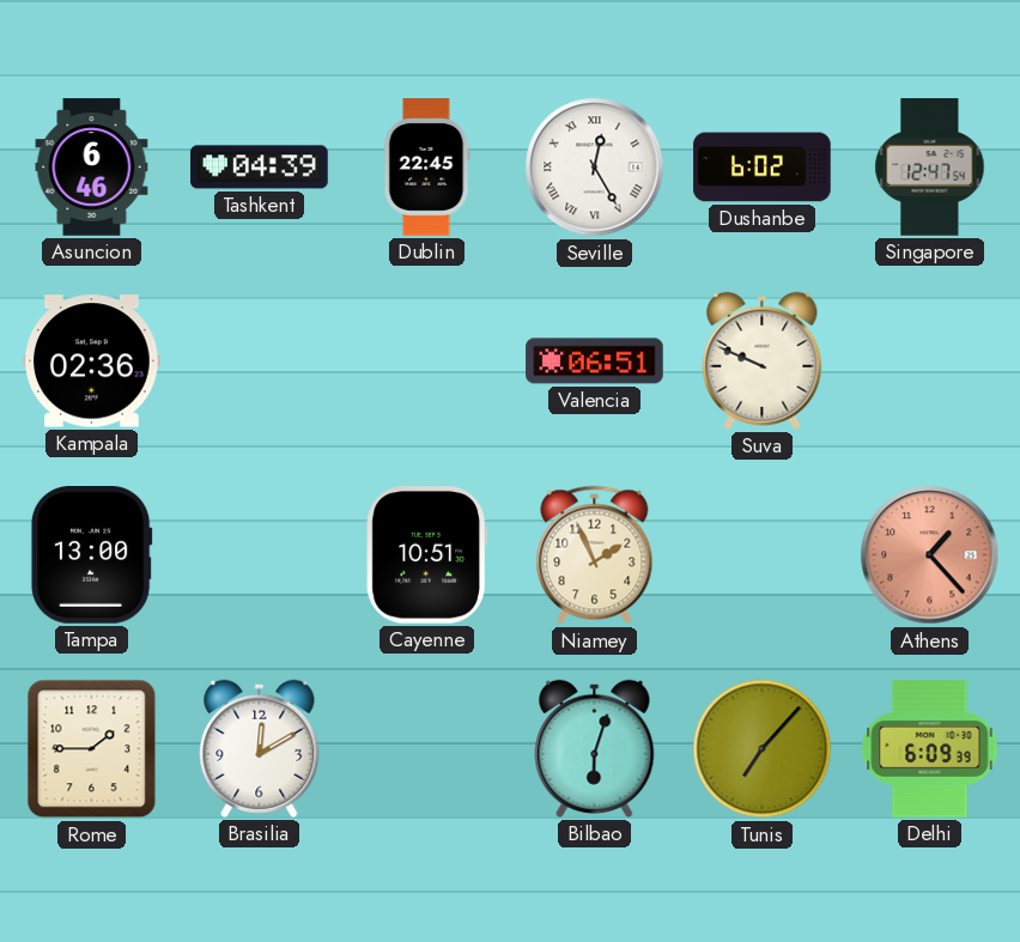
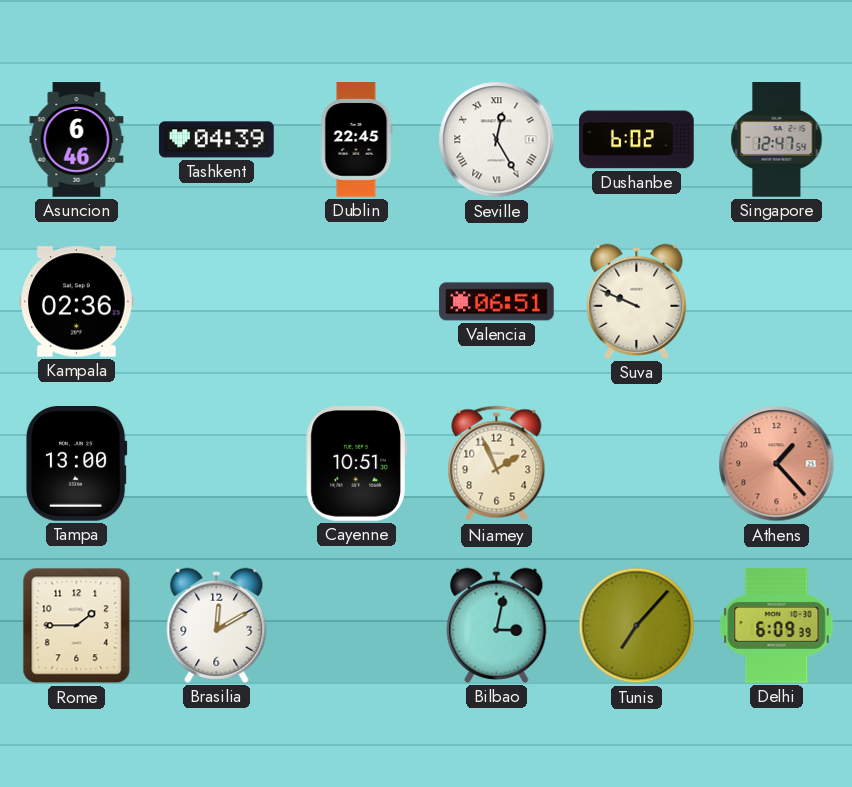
Bilbao: 6:03 -> 3:02 (497, 625)
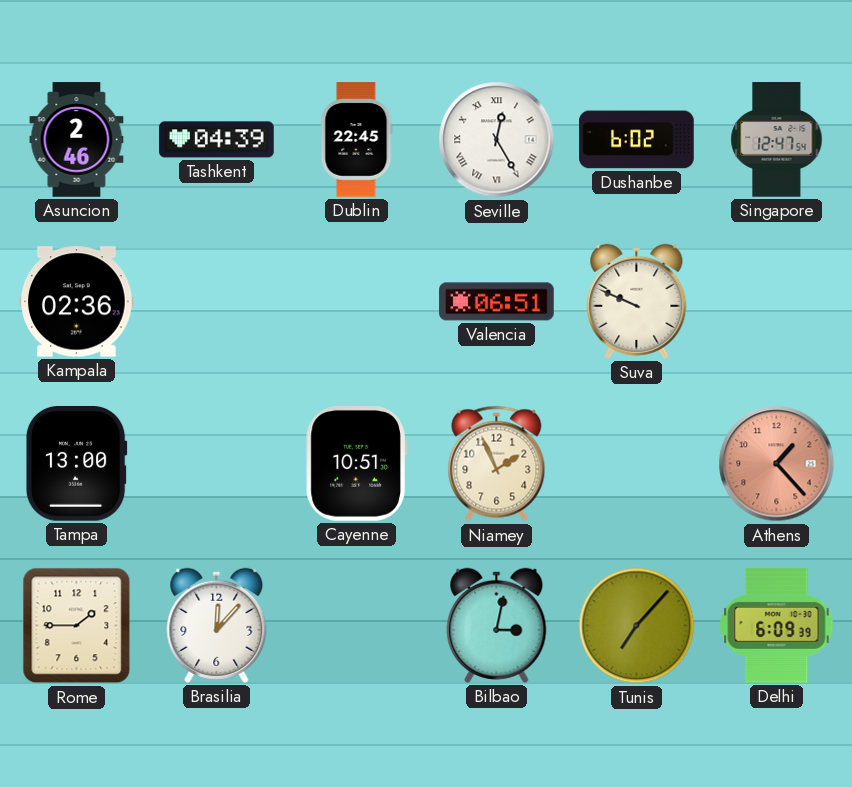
Asuncion: 6:46 -> 2:46 (77, 140)
Brasilia: 12:10 -> 12:07 (217, 625)
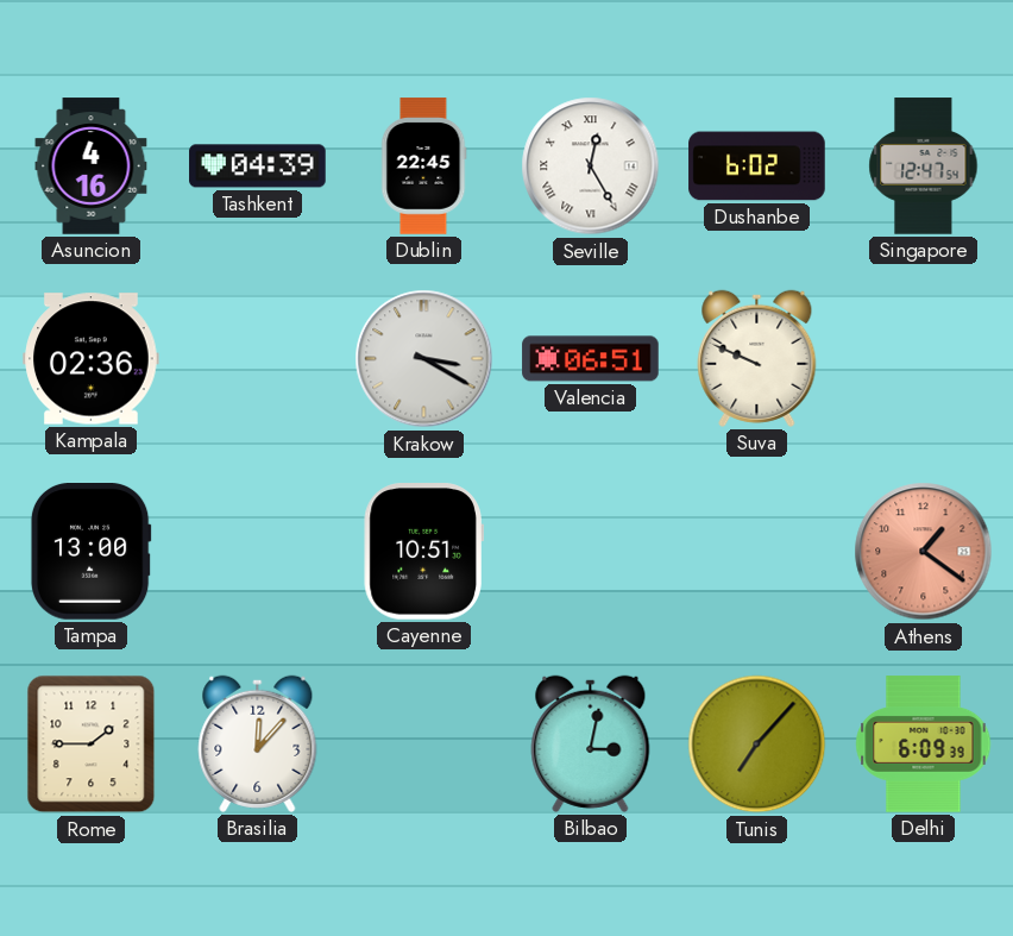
Asuncion: 2:46 -> 4:16 (92, 167)
Krakow: none -> 3:20 (424, 359)
Niamey: 1:56 -> none (497, 464)
Athens: 1:23 -> 1:21 (924, 552)
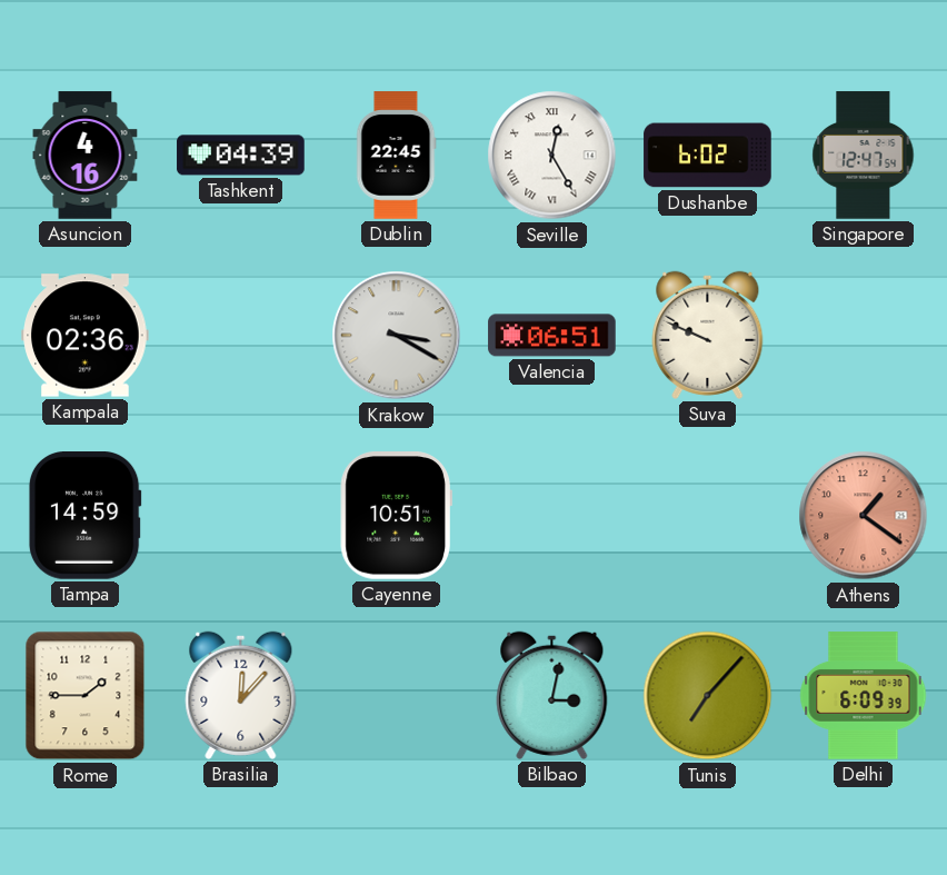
Tampa: 13:00 -> 14:59 (84, 516)
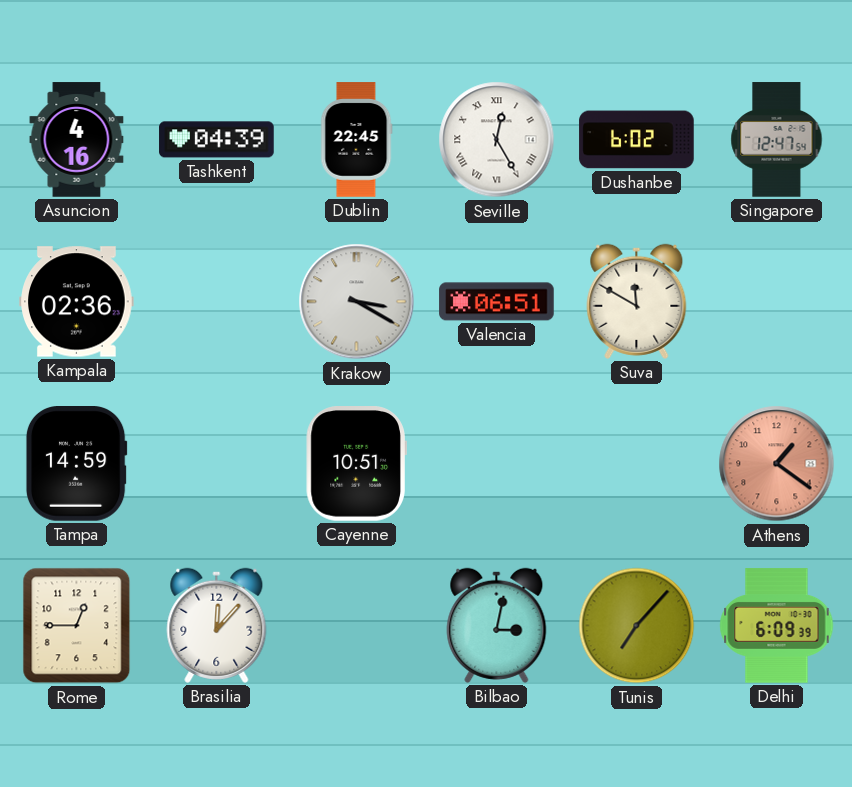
Suva: 9:49 -> 11:50 (637, 301)
Rome: 1:45 -> 12:45 (77, 626)
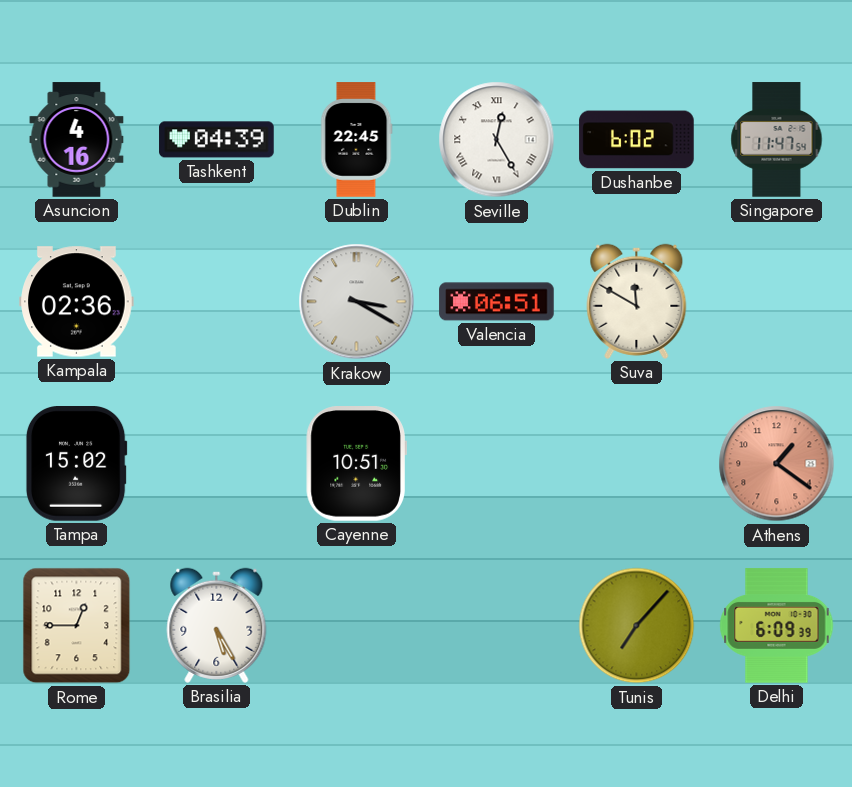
Singapore: 12:47 -> 11:47 (777, 140)
Tampa: 14:59 -> 15:02 (76, 464)
Brasilia: 12:07 -> 5:25 (217, 625)
Bilbao: 3:02 -> none (497, 625)
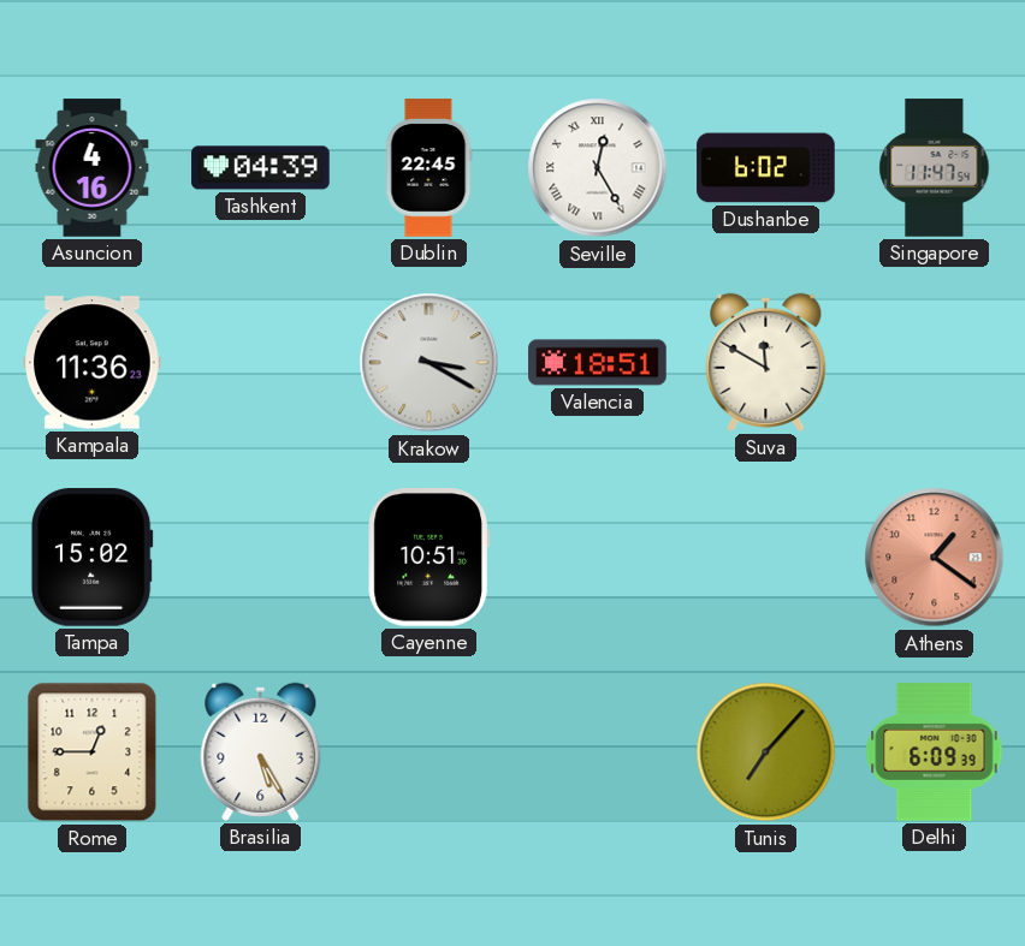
Kampala: 02:36 -> 11:36 (93, 363)
Valencia: 06:51 -> 18:51 (598, 363)
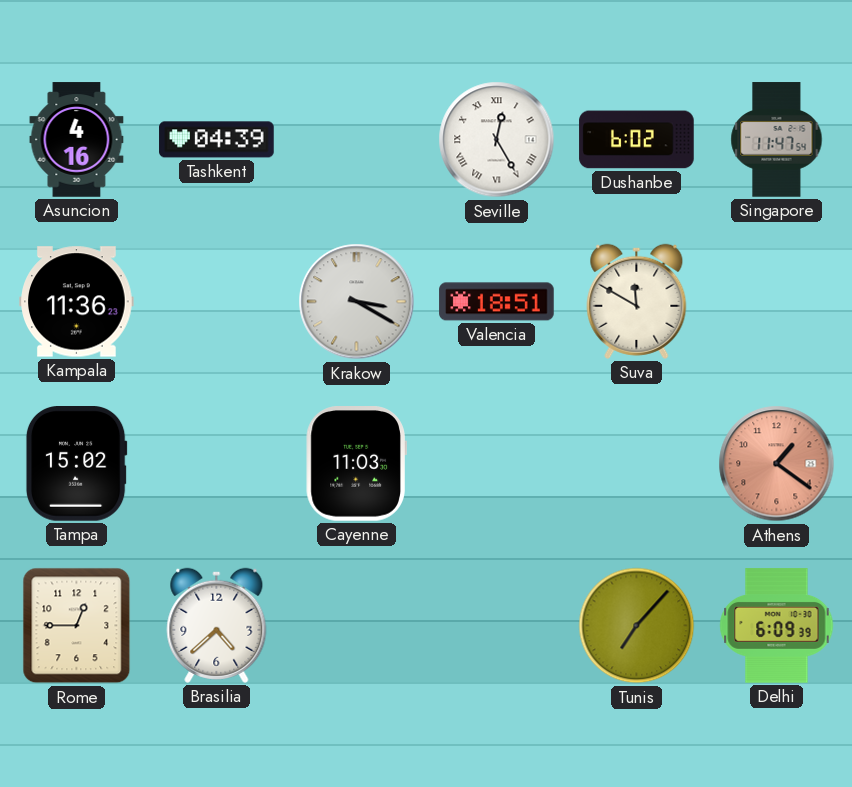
Dublin: 22:45 -> none (429, 168)
Cayenne: 10:51 -> 11:03 (356, 464)
Brasilia: 5:25 -> 4:38 (217, 625)
